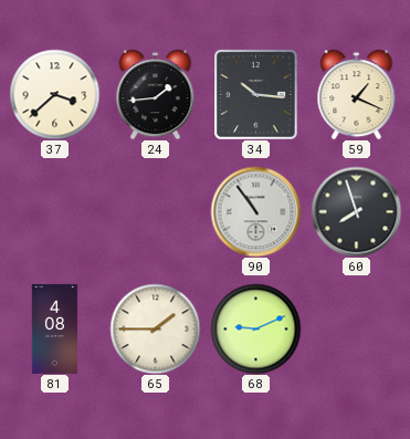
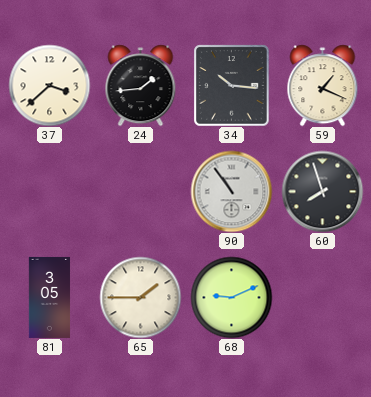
81: 4:08 -> 3:05 (50, 297)
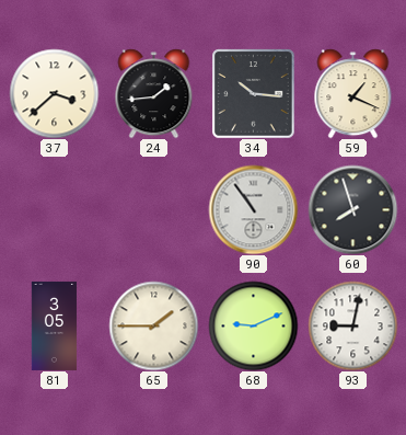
93: none -> 9:02 (352, 325)
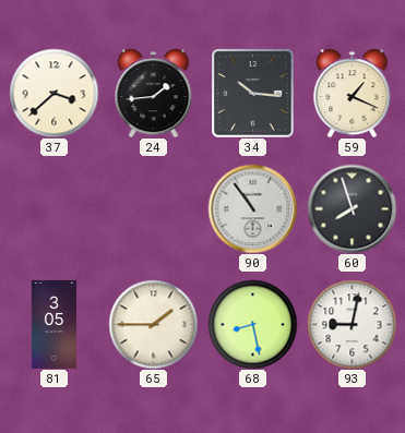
68: 9:11 -> 8:28 (252, 324)
